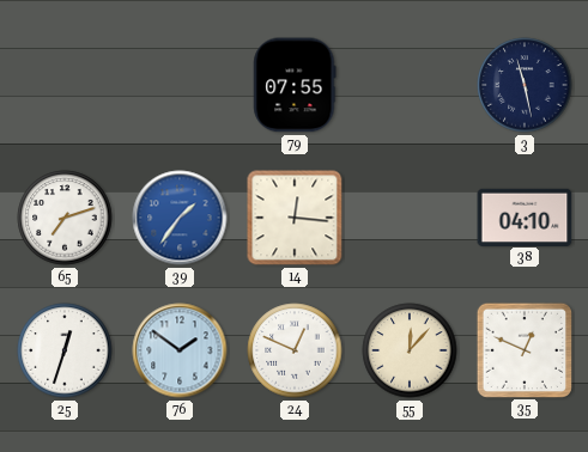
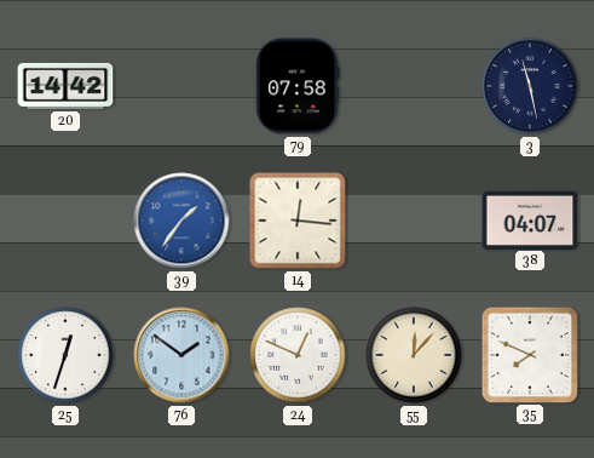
20: none -> 14:42 (65, 86)
79: 07:55 -> 07:58 (298, 86)
65: 7:12 -> none (65, 218)
38: 04:10 -> 04:07 (530, 219)
35: 12:49 -> 7:49 (529, 354)
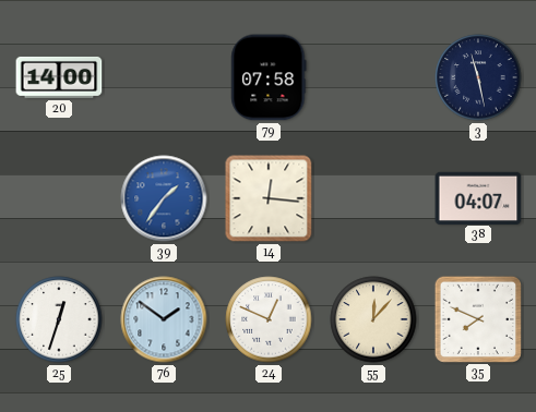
20: 14:42 -> 14:00 (59, 77)
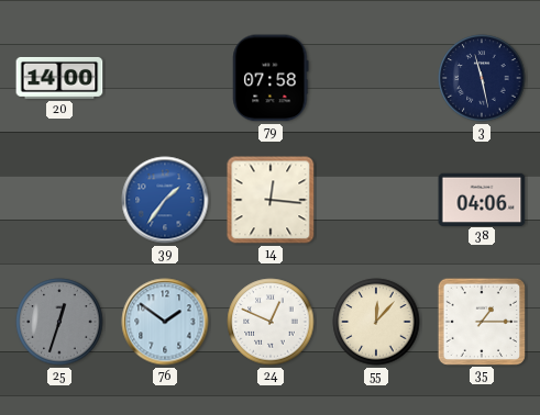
38: 04:07 -> 04:06 (482, 199)
25 dial: white -> grey (59, 322)
35: 7:49 -> 1:15 (481, 321)
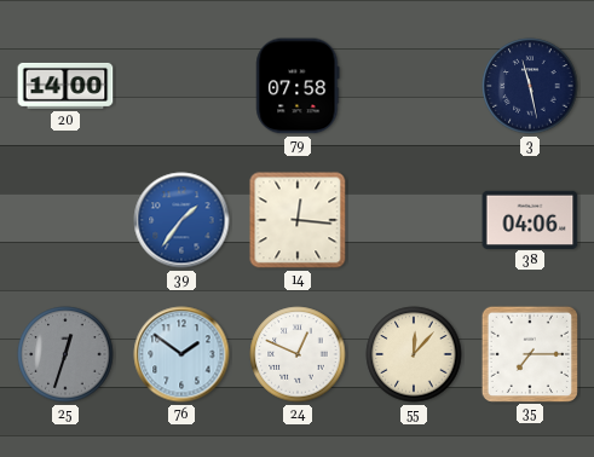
35: 1:15 -> 7:15 (529, 353)
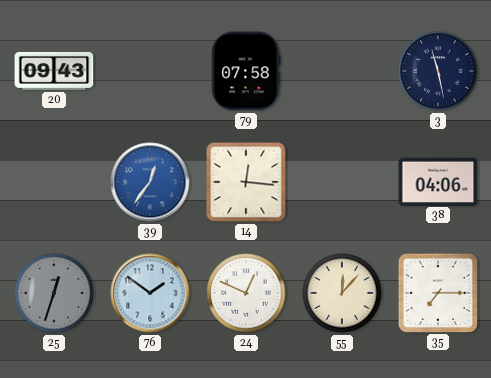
20: 14:00 -> 09:43 (54, 71)
39: 1:36 -> 12:36 (150, 182)
